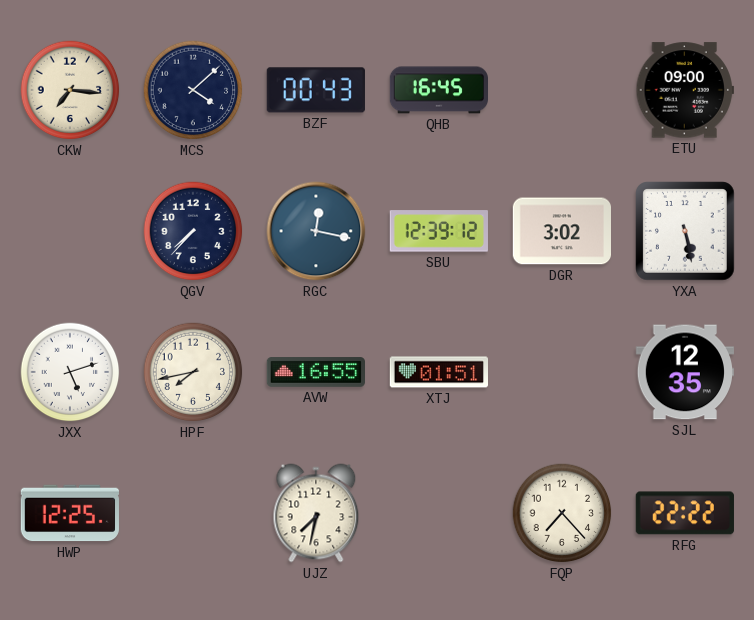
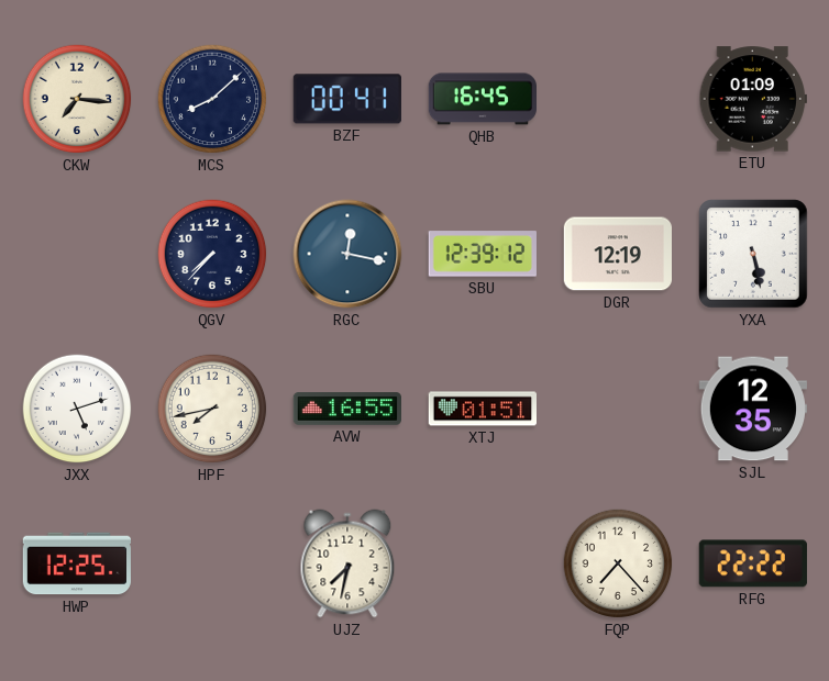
MCS: 4:08 -> 8:08 (212, 99)
BZF: 00:43 -> 00:41 (347, 99)
ETU: 09:00 -> 01:09 (752, 99)
DGR: 3:02 -> 12:19 (617, 254)
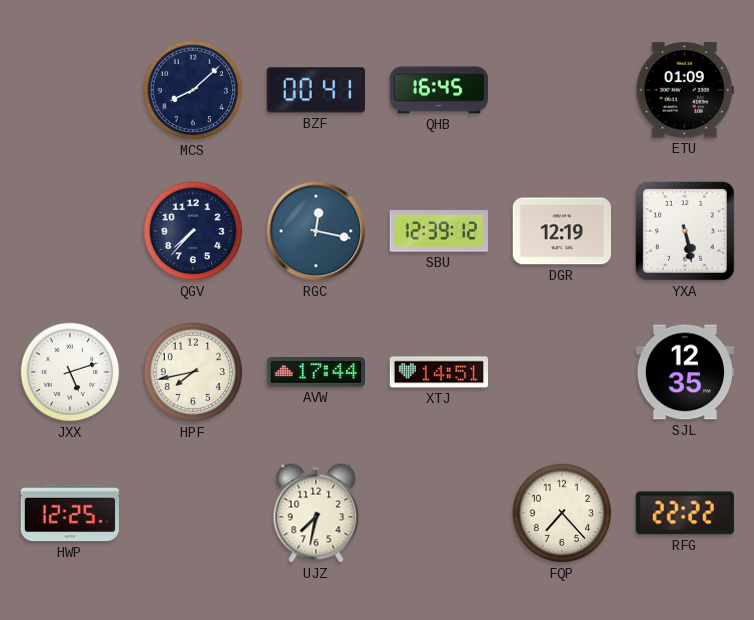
CKW: 7:16 -> none (77, 99)
AVW: 16:55 -> 17:44 (315, 372)
XTJ: 01:51 -> 14:51 (438, 372)
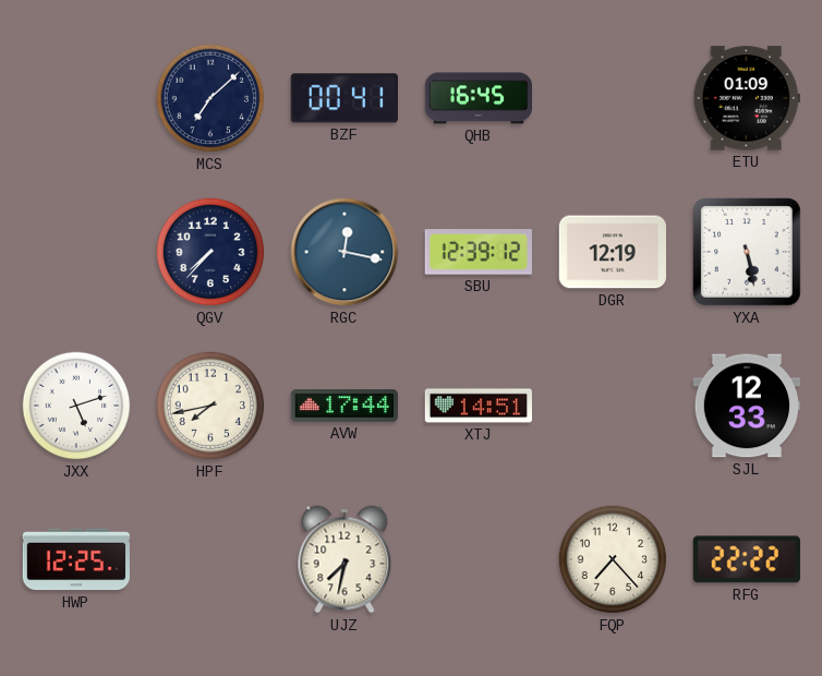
MCS: 8:08 -> 7:08 (210, 98)
SJL: 12:35 -> 12:33 (746, 406)
